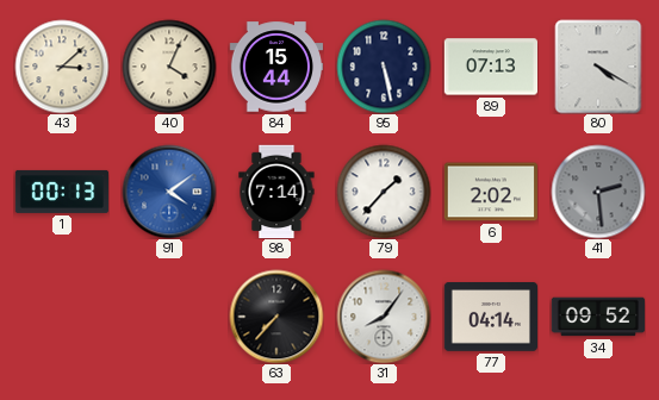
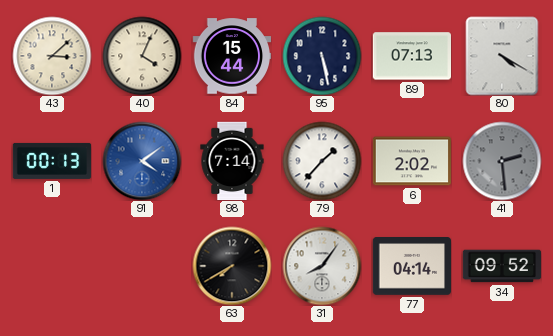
63: 7:37 -> 7:40 (232, 266)
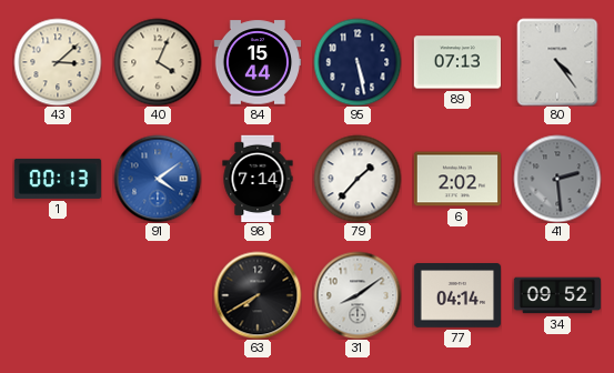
80: 4:20 -> 4:24 (557, 62)
31: 8:06 -> 8:09 (358, 295)
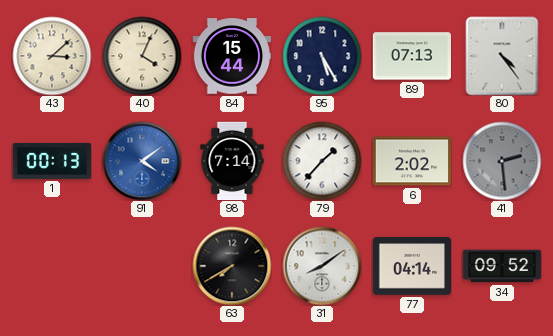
95: 5:28 -> 5:25 (322, 56)
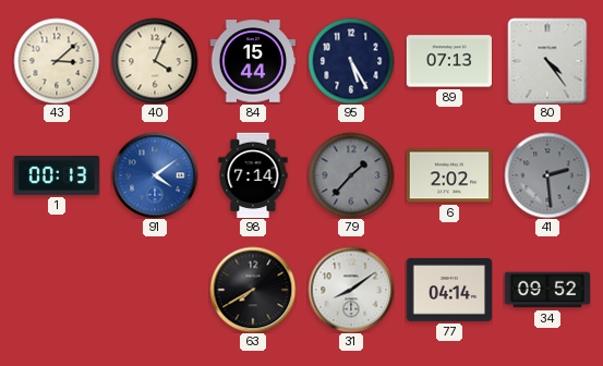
79 dial: white -> grey (351, 175)
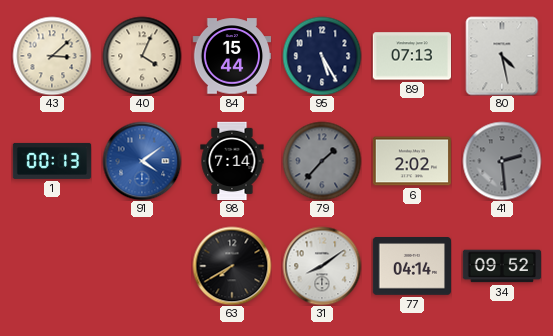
80: 4:24 -> 4:28 (502, 56)
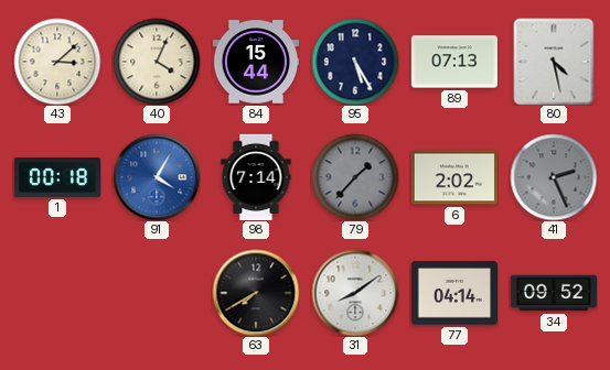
1: 00:13 -> 00:18 (57, 177)
91: 4:09 -> 4:05 (157, 177)
41: 2:29 -> 2:26 (554, 177)
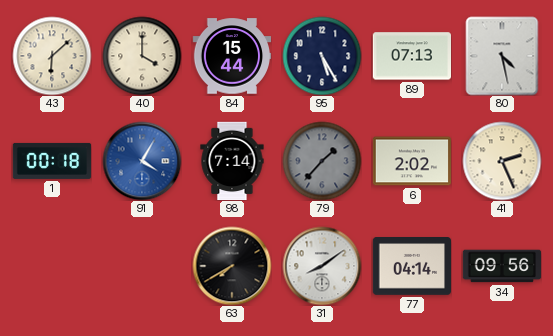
43: 3:08 -> 6:08 (52, 56)
40: 4:04 -> 4:00 (142, 56)
41 dial: grey -> cream (502, 161)
34: 09:52 -> 09:56 (502, 266)
